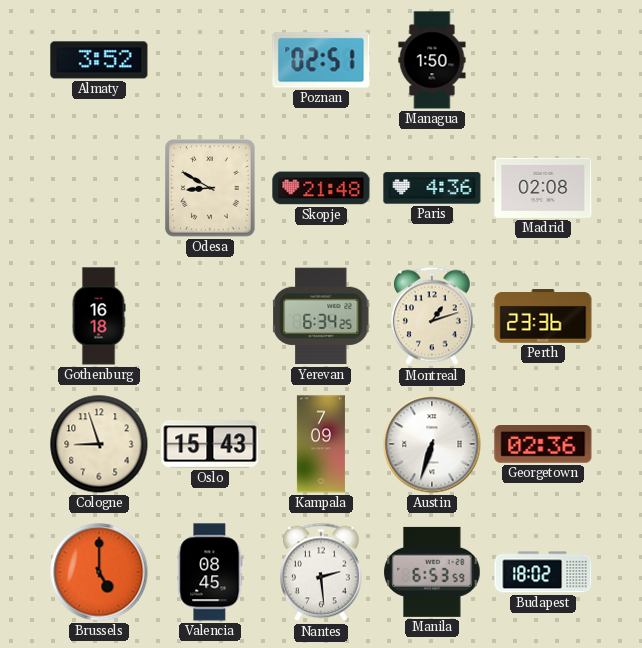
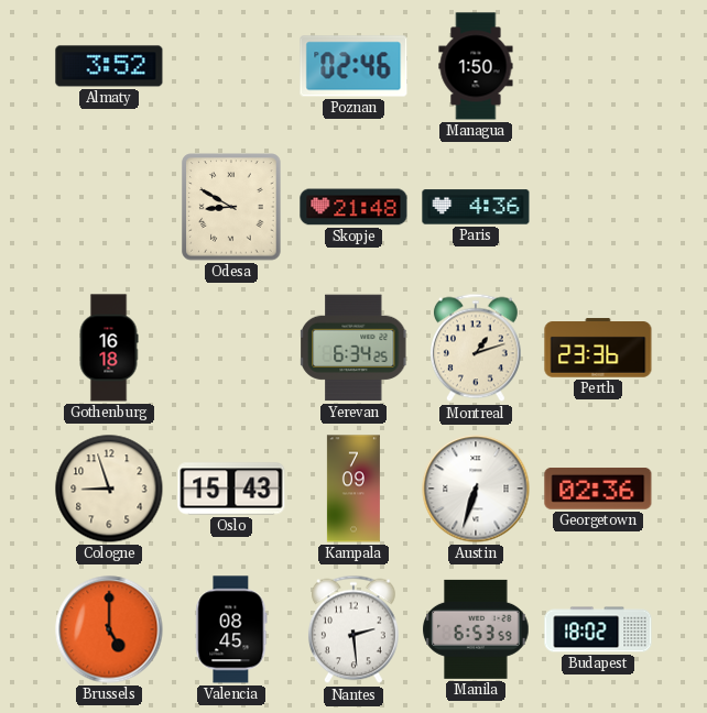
Poznan: 02:51 -> 02:46 (353, 66)
Madrid: 02:08 -> none (543, 188)
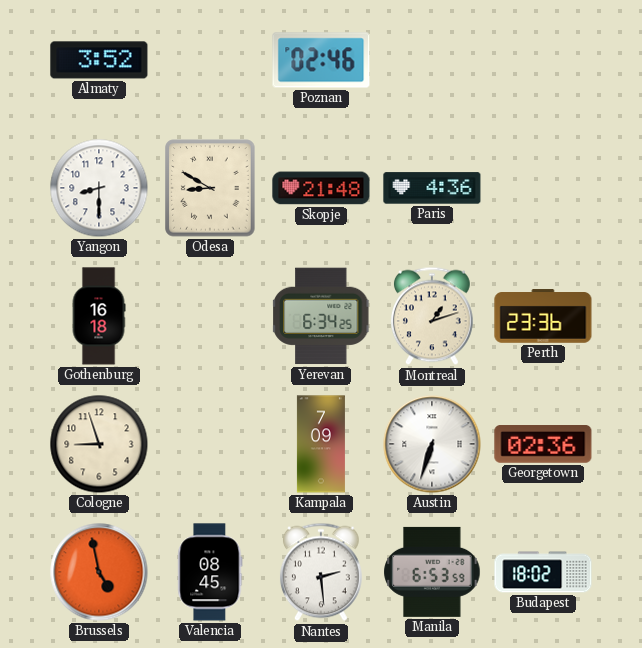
Managua: 1:50 -> none (476, 66)
Yangon: none -> 8:30 (99, 188)
Oslo: 15:43 -> none (231, 489)
Brussels: 5:00 -> 4:58 (99, 572)
